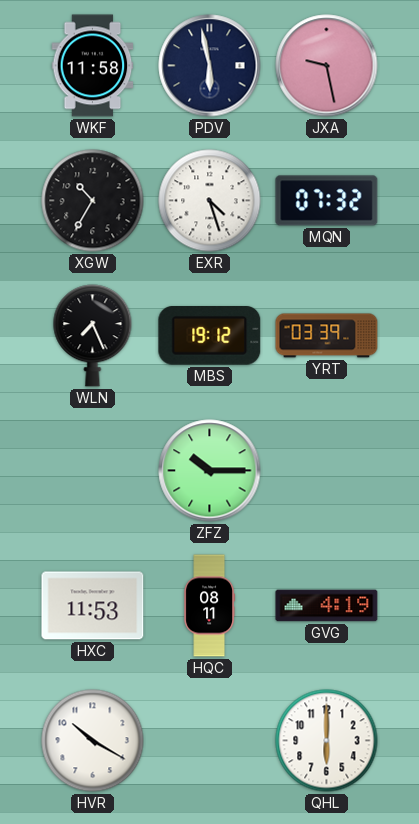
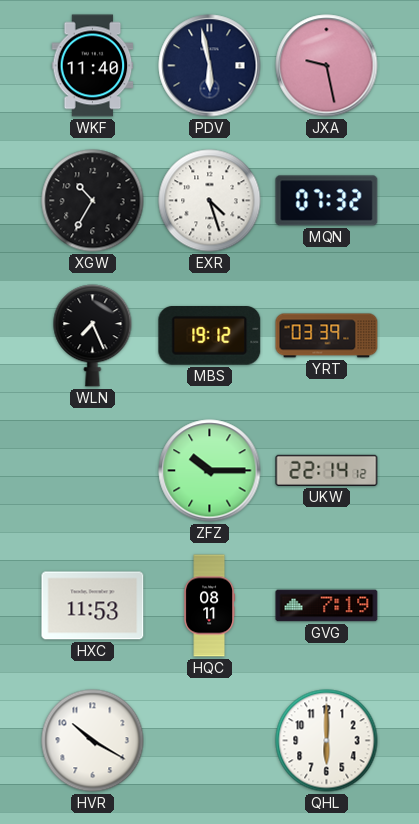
WKF: 11:58 -> 11:40 (93, 66)
UKW: none -> 22:14 (327, 470)
GVG: 4:19 -> 7:19 (327, 606)
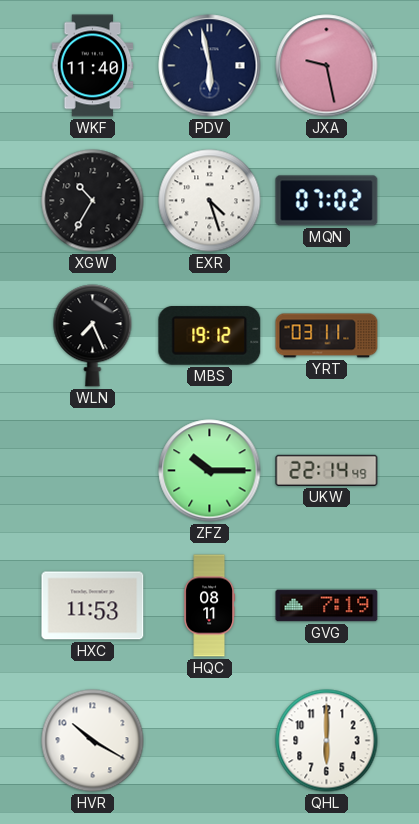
MQN: 07:32 -> 07:02 (327, 201)
YRT: 03:39 -> 03:11 (327, 336)
UKW: 22:14:12 -> 22:14:49 (327, 470)
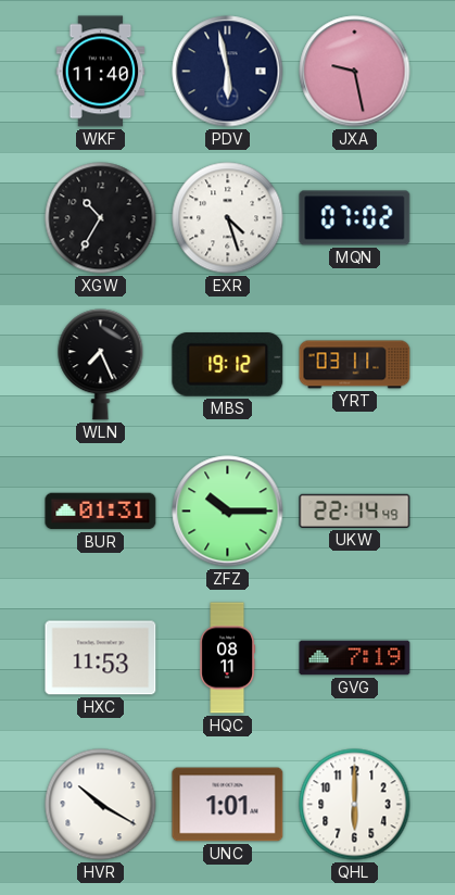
BUR: none -> 01:31 (101, 512)
UNC: none -> 1:01 (228, 805)
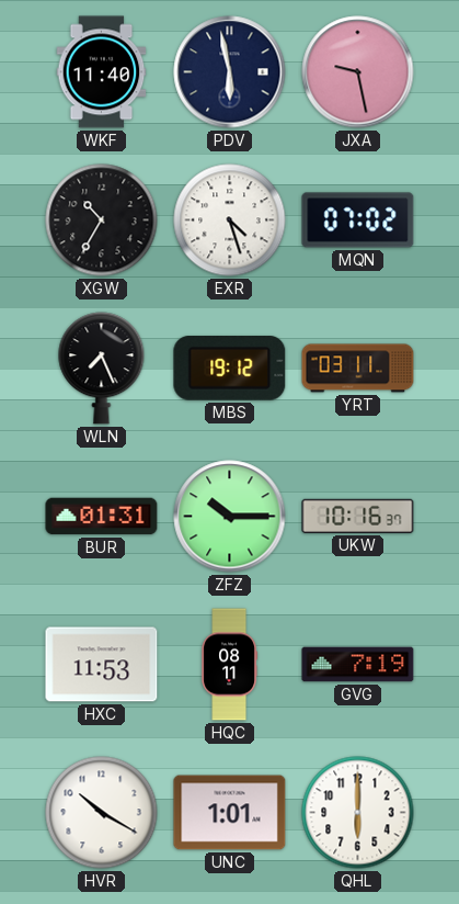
UKW: 22:14 -> 10:16 (358, 516)
